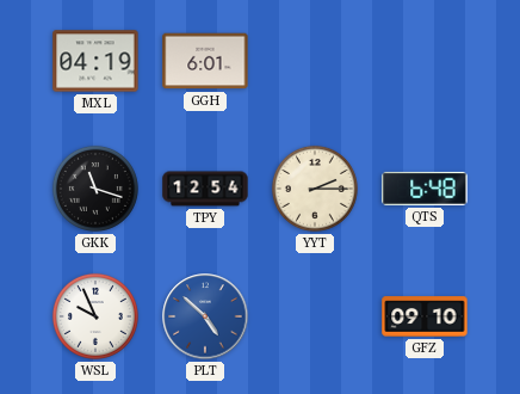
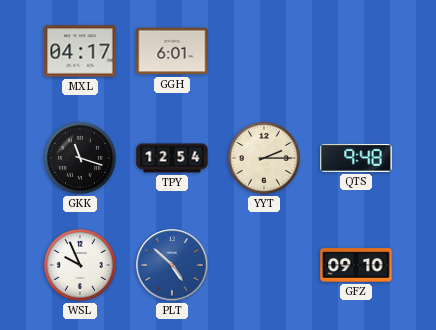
MXL: 04:19 -> 04:17 (80, 51)
QTS: 6:48 -> 9:48 (356, 158)
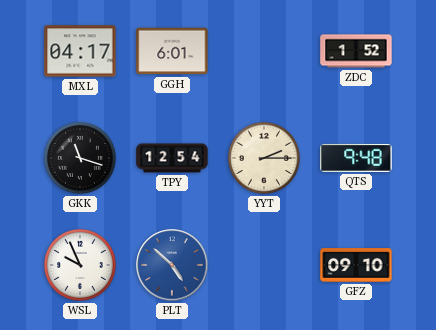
ZDC: none -> 1:52 (356, 51)
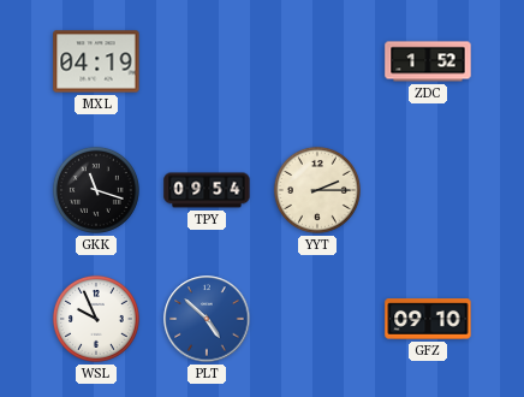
MXL: 04:17 -> 04:19 (96, 61)
GGH: 6:01 -> none (172, 51)
TPY: 12:54 -> 09:54 (207, 190)
QTS: 9:48 -> none (356, 158)
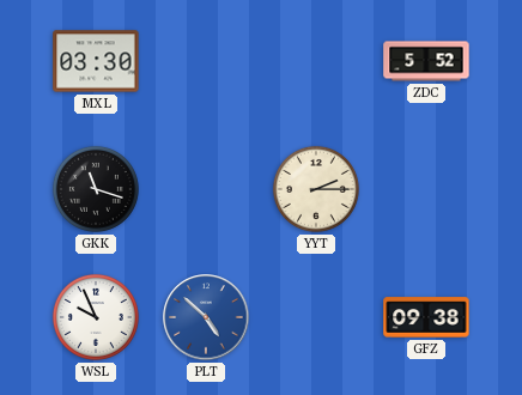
MXL: 04:19 -> 03:30 (96, 61)
ZDC: 1:52 -> 5:52 (426, 61)
TPY: 09:54 -> none (207, 190)
GFZ: 09:10 -> 09:38 (426, 317)
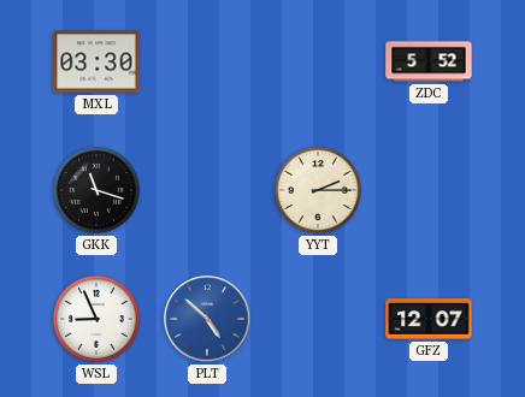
WSL: 9:56 -> 8:56 (96, 319)
GFZ: 09:38 -> 12:07 (429, 319)
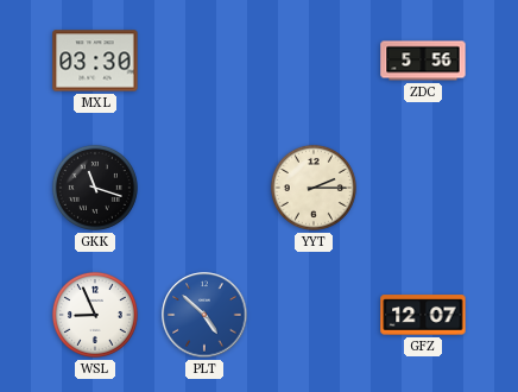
ZDC: 5:52 -> 5:56 (423, 61)
